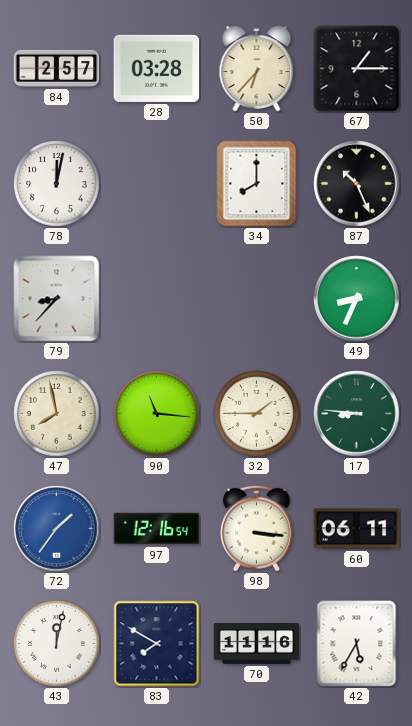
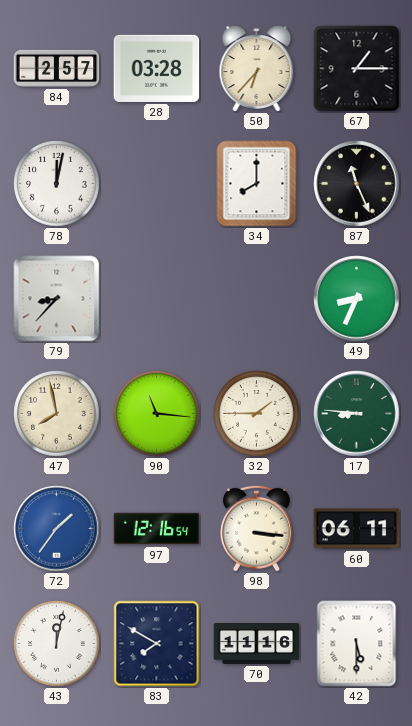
87: 10:26 -> 11:26 (357, 184)
42: 5:35 -> 5:30 (357, 644)
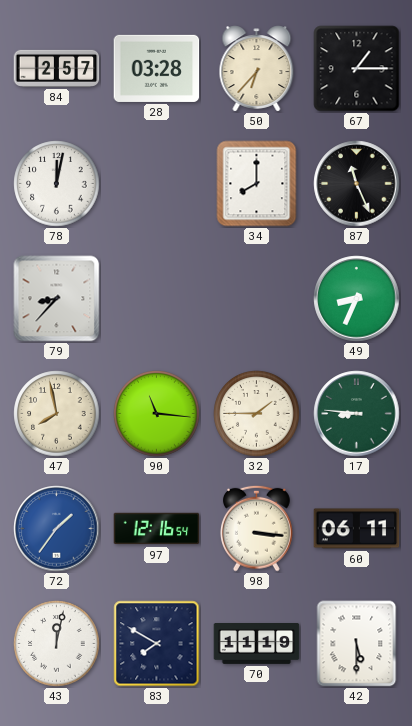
70: 11:16 -> 11:19 (257, 644)
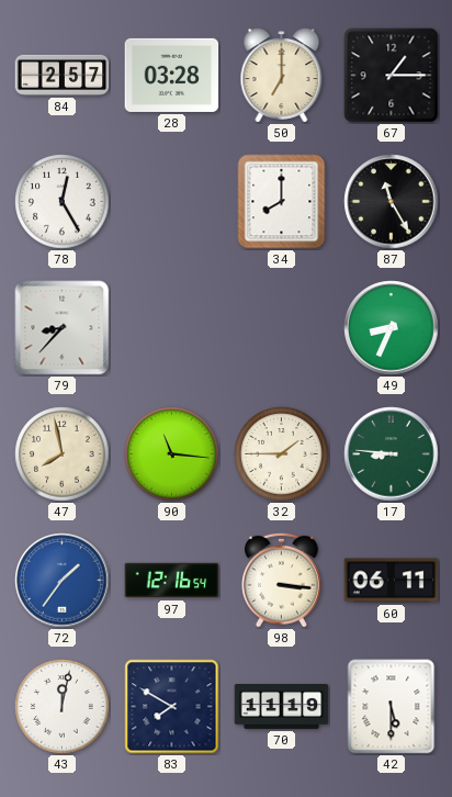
50: 6:37 -> 7:00 (282, 76)
78: 12:02 -> 12:25 (63, 202)
87: 11:26 -> 11:25 (392, 202)
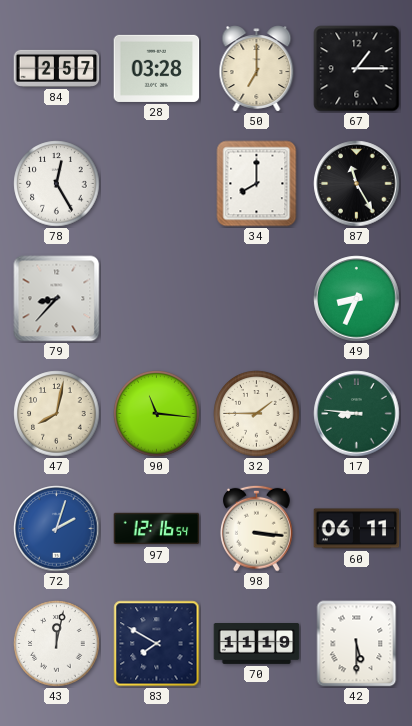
47: 7:58 -> 8:02 (57, 414)
72: 1:36 -> 2:03 (57, 529)
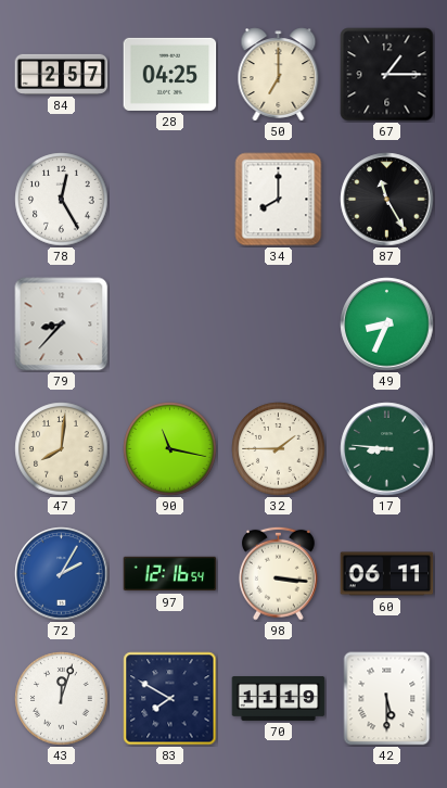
28: 03:28 -> 04:25 (170, 74)
47: 8:02 -> 8:01 (62, 449)
90: 11:16 -> 11:17 (170, 449)
72: 2:03 -> 2:05 (62, 574)
43: 12:02 -> 12:03 (62, 699)
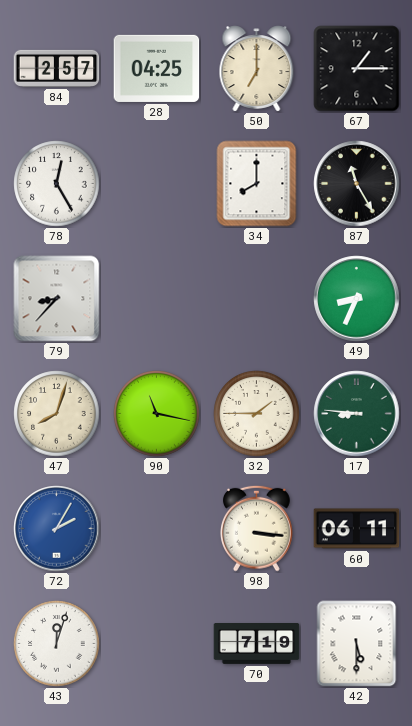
47: 8:01 -> 8:03 (57, 414)
97: 12:16 -> none (170, 574)
83: 7:50 -> none (170, 699)
70: 11:19 -> 7:19 (257, 644)
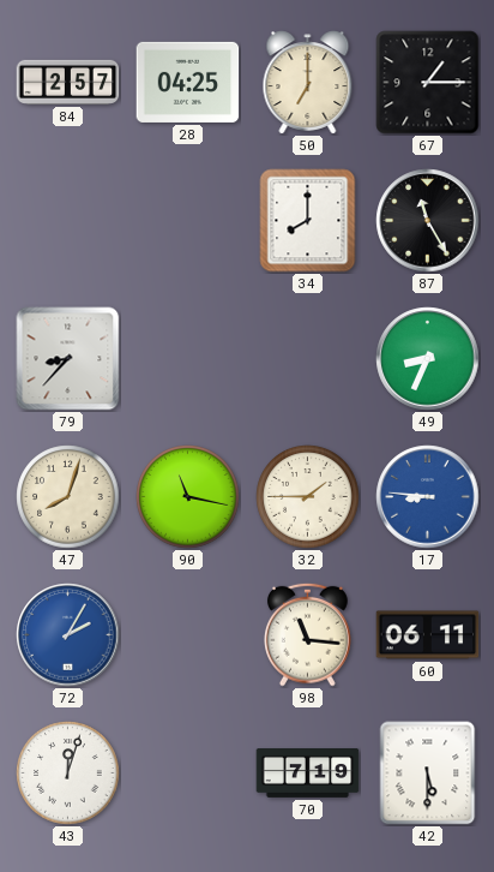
78: 12:25 -> none (57, 184)
17 dial: green -> blue (428, 497)
98: 3:16 -> 11:16 (307, 634)
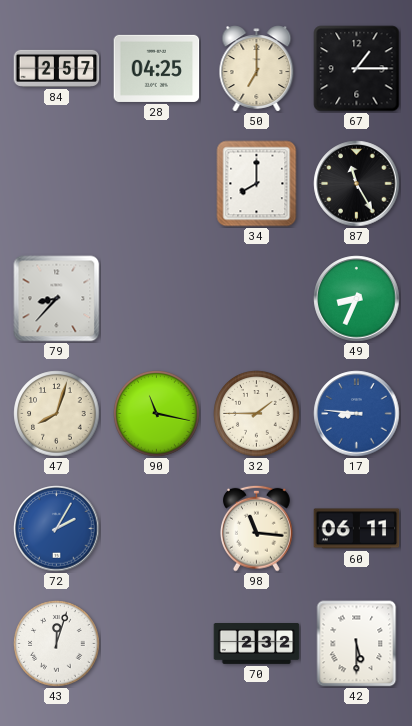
70: 7:19 -> 2:32 (257, 644)
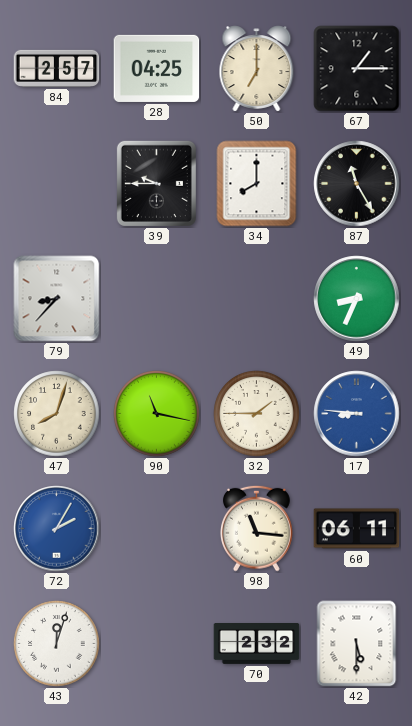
39: none -> 9:45 (156, 183)
